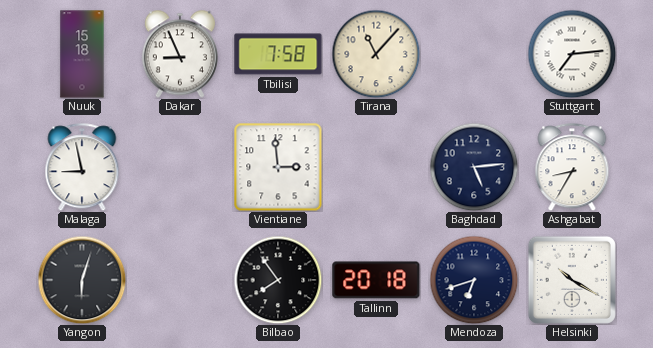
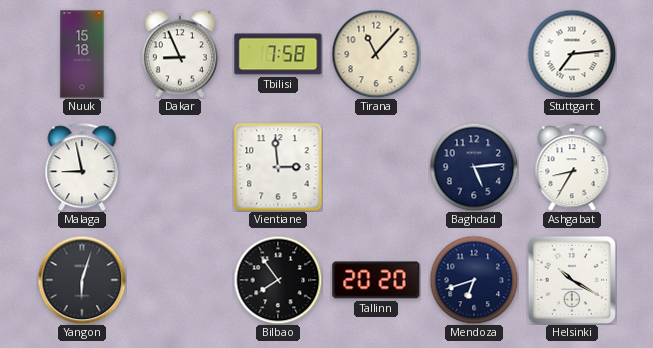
Tallinn: 20:18 -> 20:20 (376, 280)
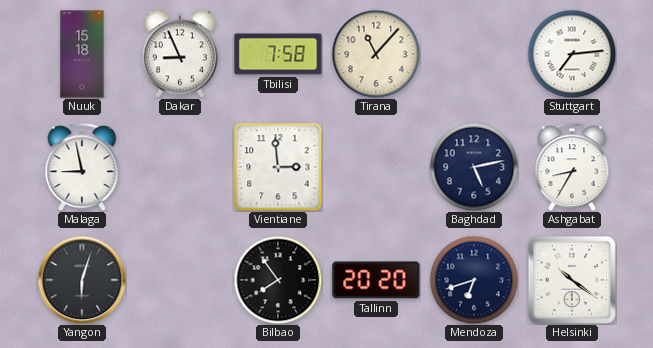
Baghdad: 5:14 -> 5:13 (474, 167)
Helsinki: 10:20 -> 10:21 (572, 280)
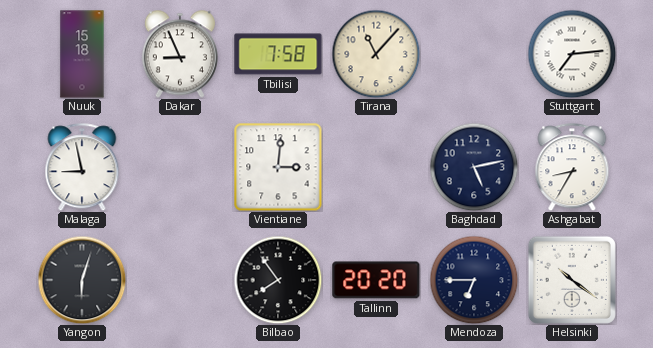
Vientiane: 2:59 -> 3:01 (278, 167)
Mendoza: 6:42 -> 6:45 (474, 280)
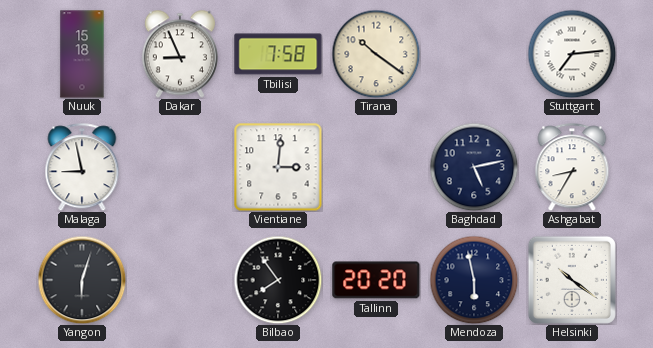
Tirana: 11:07 -> 10:21 (376, 54)
Mendoza: 6:45 -> 5:58 (474, 280)
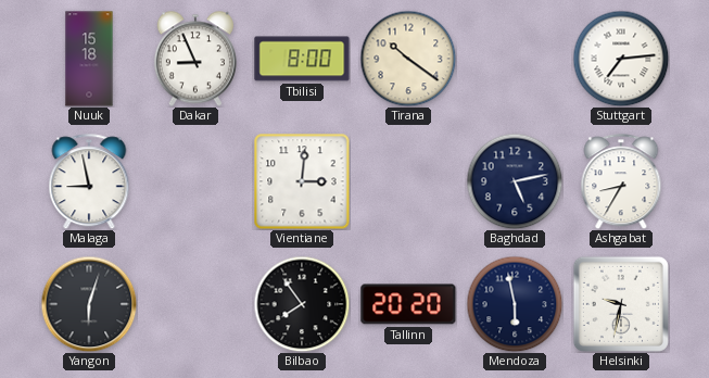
Tbilisi: 7:58 -> 8:00 (302, 59)
Helsinki: 10:21 -> 9:32 (621, 304)
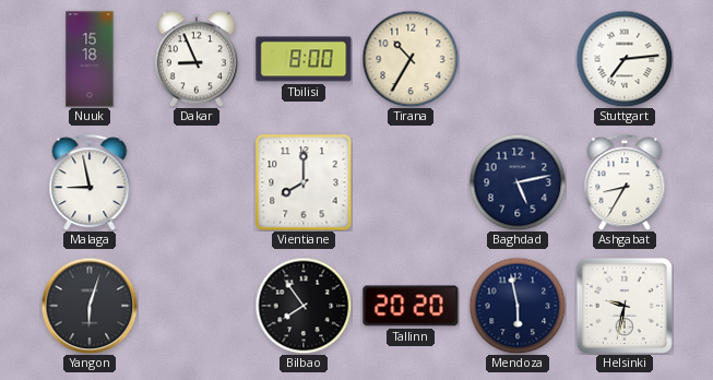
Tirana: 10:21 -> 10:35 (411, 59)
Vientiane: 3:01 -> 8:00 (304, 182)
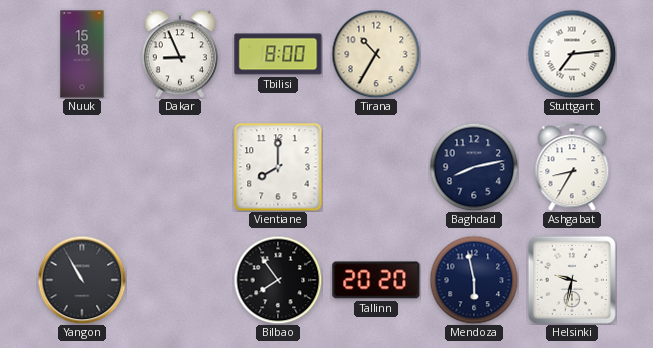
Malaga: 8:58 -> none (90, 182)
Baghdad: 5:13 -> 8:13 (474, 167)
Yangon: 6:03 -> 10:55 (82, 280)
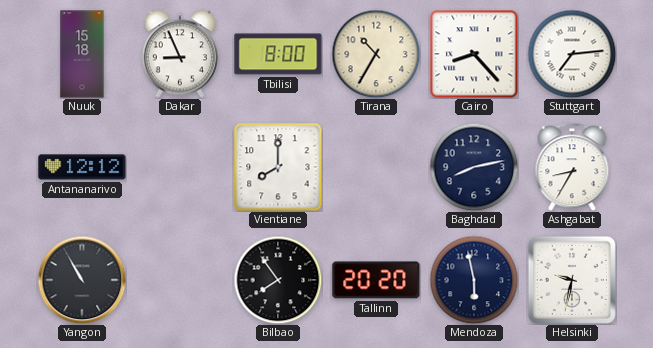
Cairo: none -> 8:23 (474, 54)
Antananarivo: none -> 12:12 (82, 167)
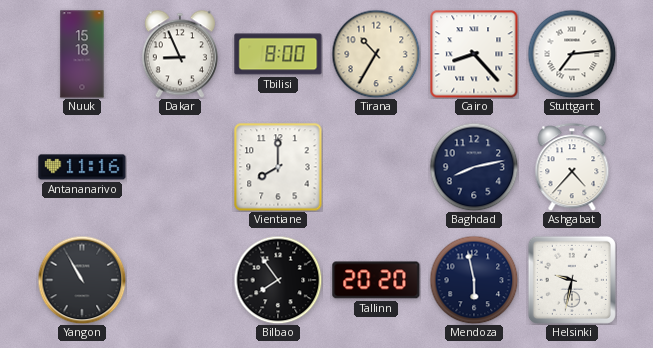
Antananarivo: 12:12 -> 11:16 (82, 167)
Ashgabat: 8:35 -> 4:37 (572, 167)
